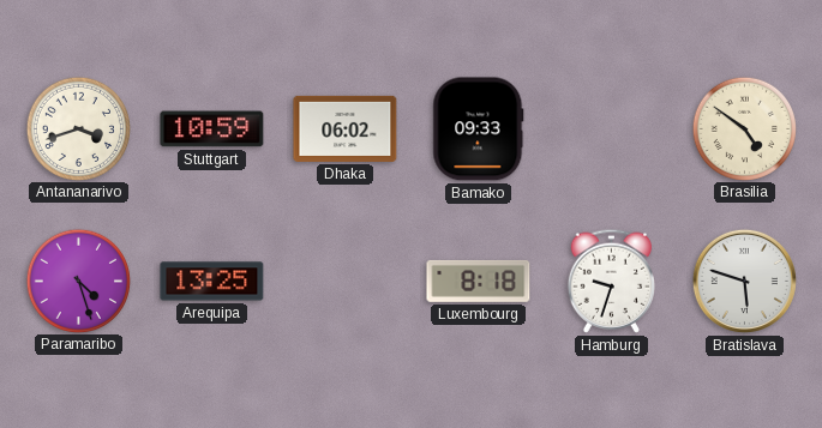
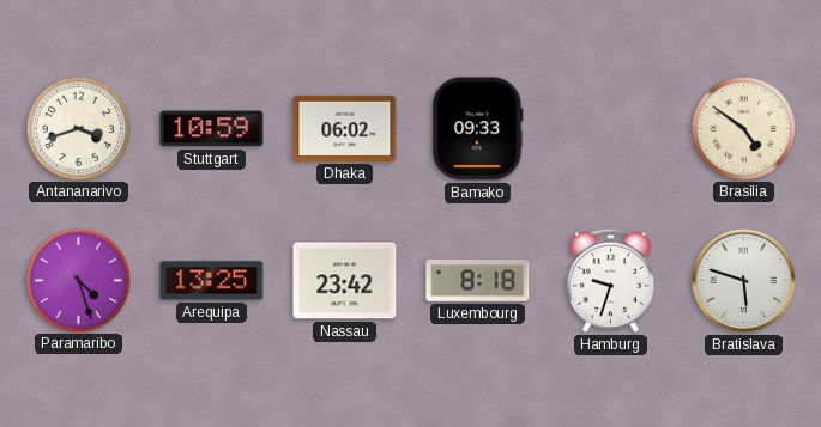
Nassau: none -> 23:42 (345, 281)
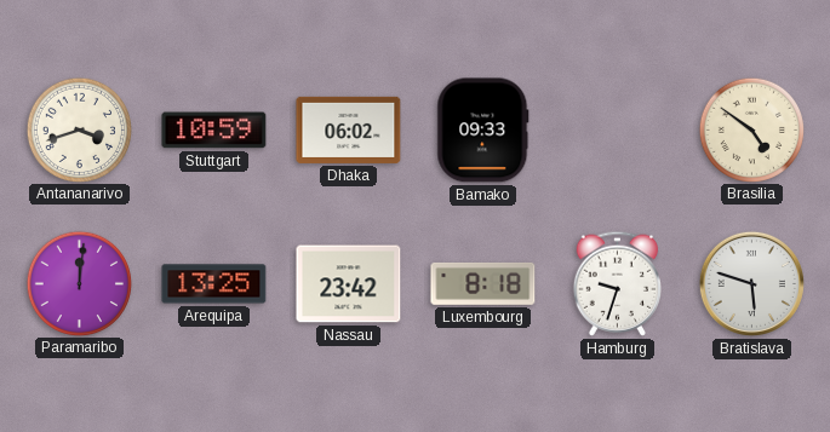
Paramaribo: 4:27 -> 12:01 (79, 283)
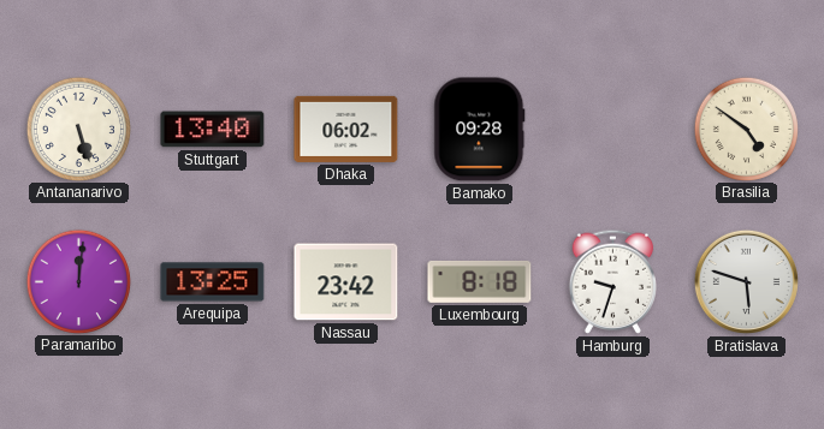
Antananarivo: 3:42 -> 5:27 (78, 129)
Stuttgart: 10:59 -> 13:40 (213, 130)
Bamako: 09:33 -> 09:28 (480, 130)
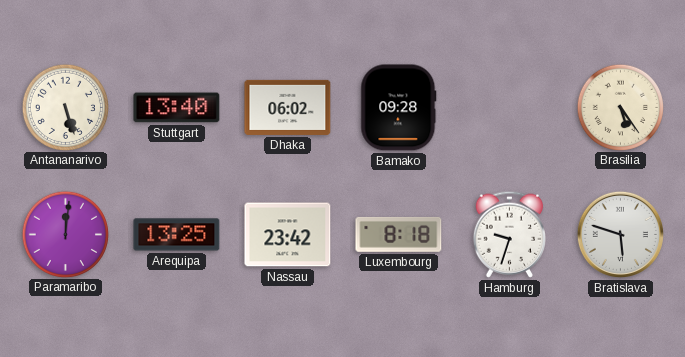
Brasilia: 4:51 -> 5:24 (620, 107)
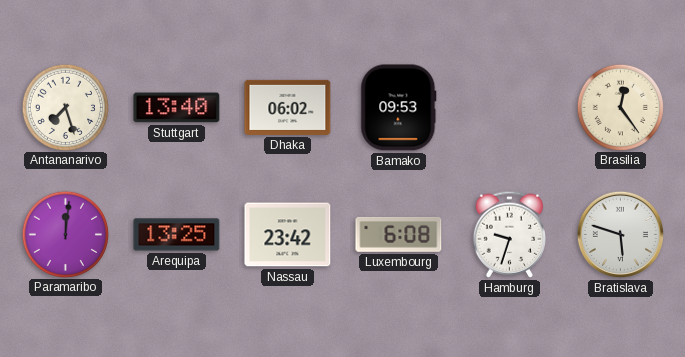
Antananarivo: 5:27 -> 7:27 (65, 107)
Bamako: 09:28 -> 09:53 (399, 108)
Brasilia: 5:24 -> 12:24 (620, 107)
Luxembourg: 8:18 -> 6:08 (399, 234)
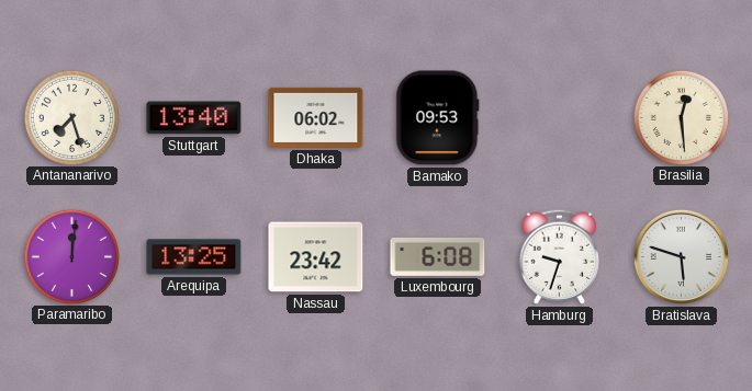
Brasilia: 12:24 -> 12:29 (681, 117)
